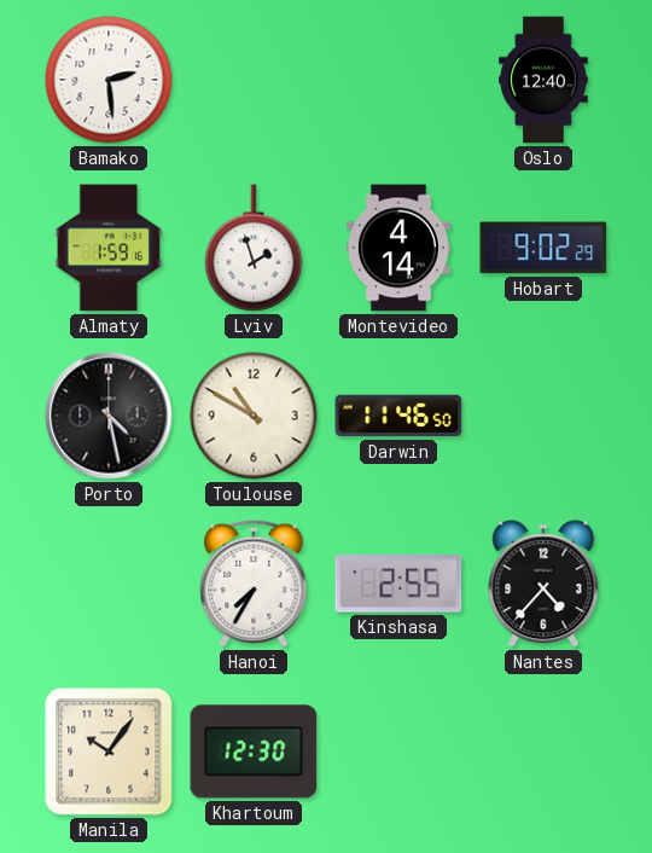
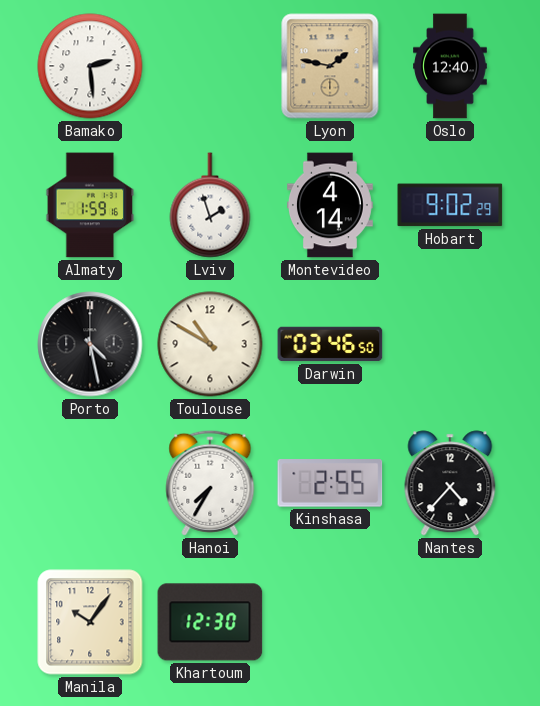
Lyon: none -> 1:47 (330, 66)
Darwin: 11:46 -> 03:46 (330, 344)
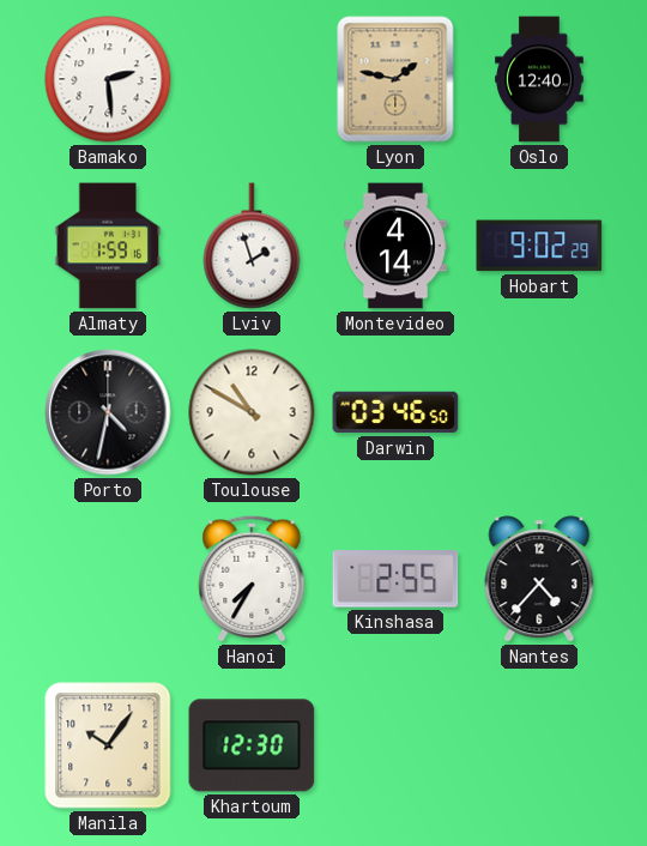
Porto: 4:28 -> 4:32 (108, 412)
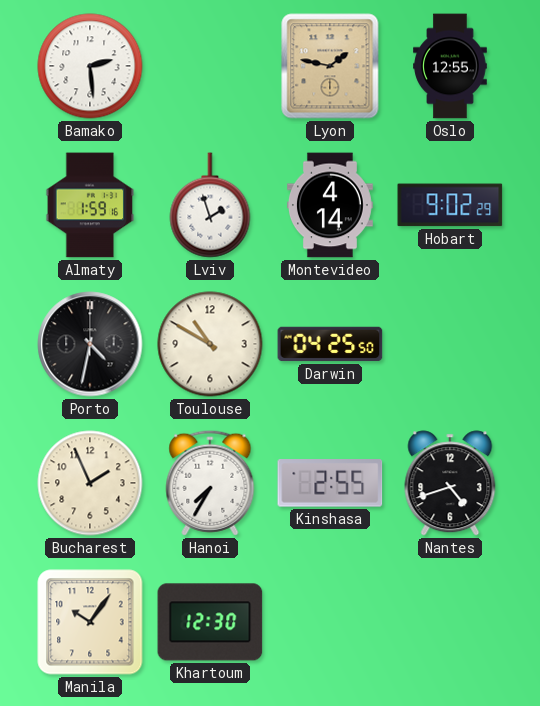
Oslo: 12:40 -> 12:55 (450, 66)
Darwin: 03:46 -> 04:25 (330, 344)
Bucharest: none -> 1:56 (90, 483)
Nantes: 4:37 -> 4:42 (450, 483)
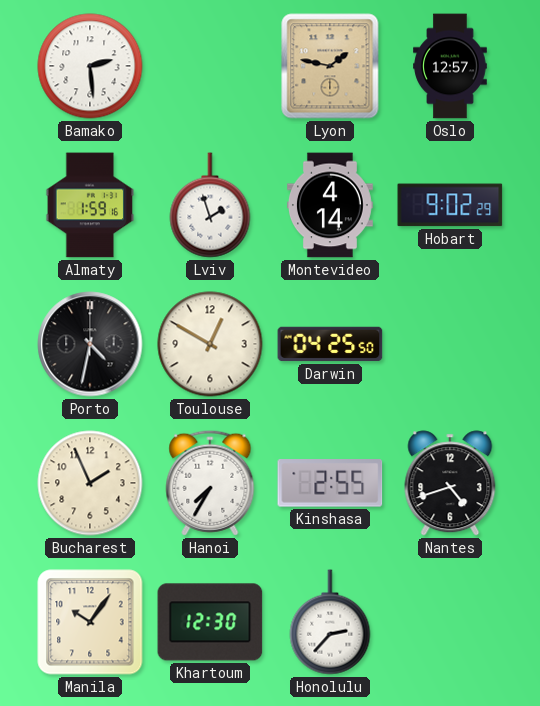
Oslo: 12:55 -> 12:57 (450, 66)
Toulouse: 10:50 -> 12:50 (210, 344)
Honolulu: none -> 2:37 (330, 622)
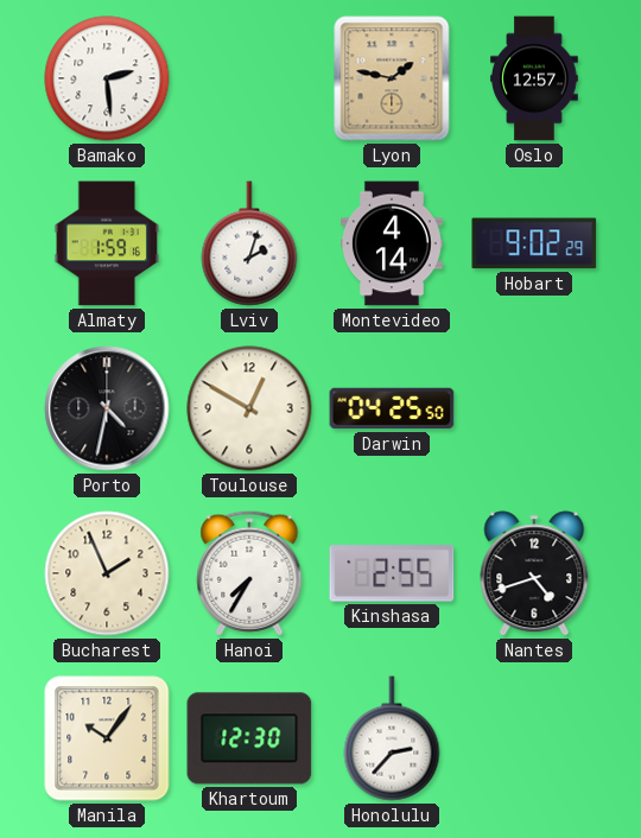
Lviv: 1:57 -> 2:03 (249, 243)
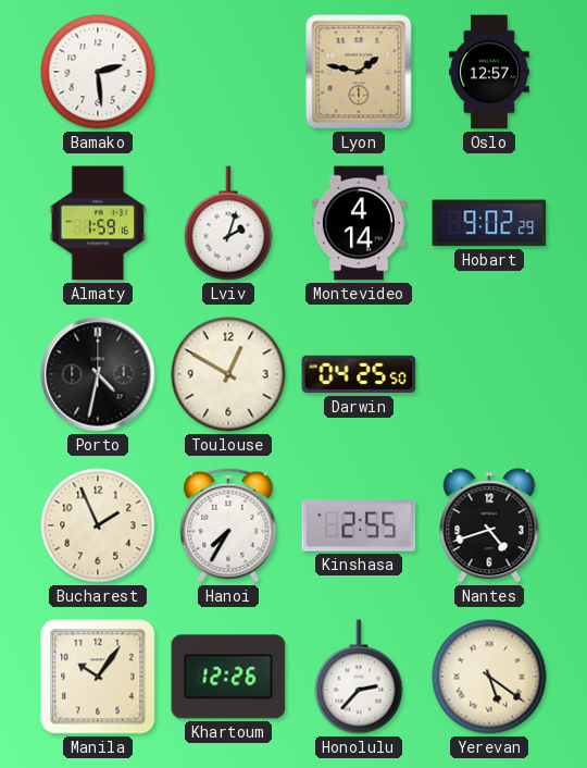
Khartoum: 12:30 -> 12:26 (228, 677)
Yerevan: none -> 5:21 (489, 677)
